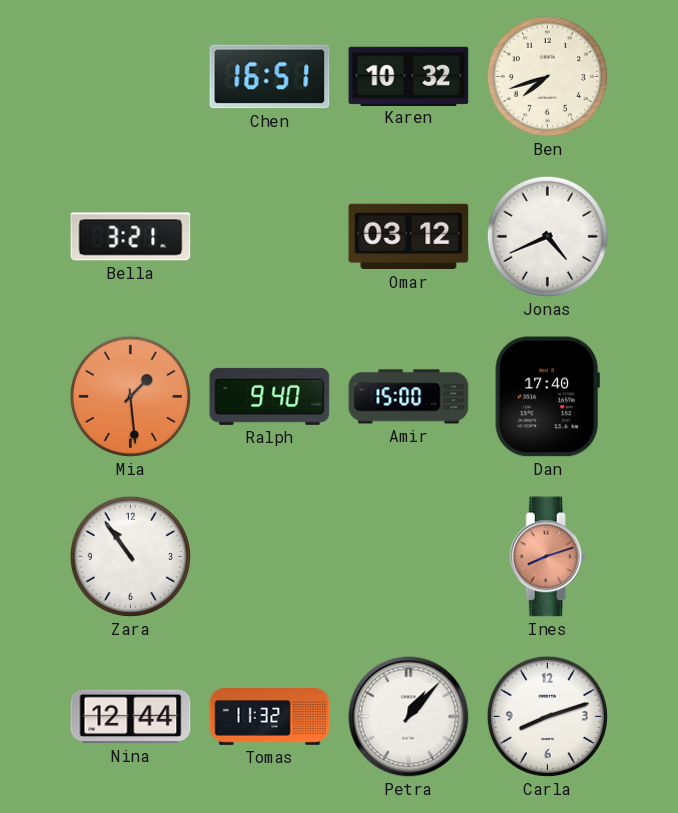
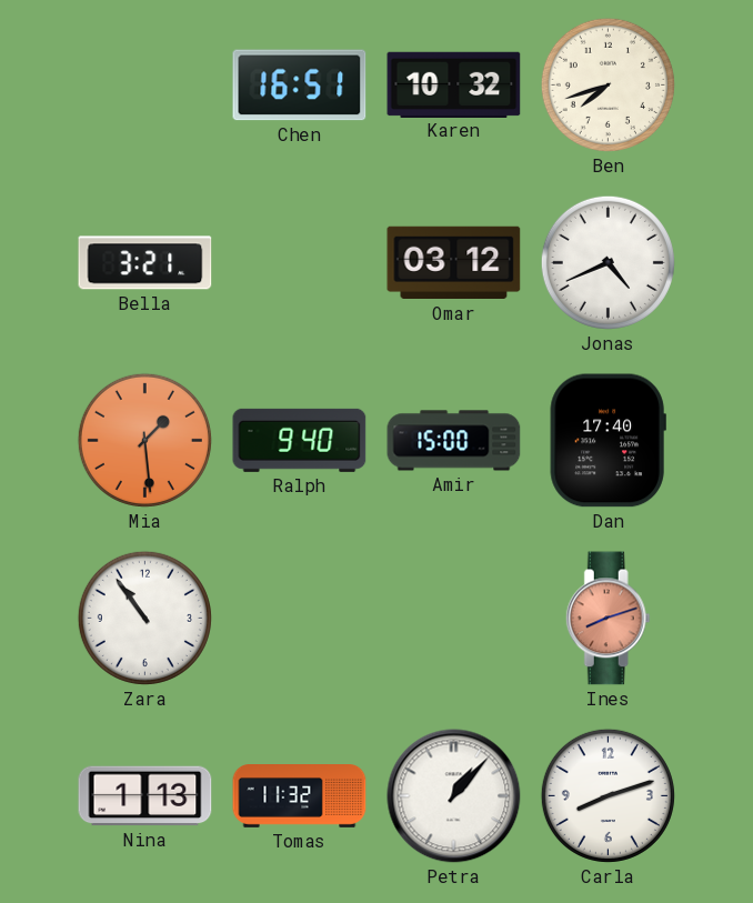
Nina: 12:44 -> 1:13 (145, 796)
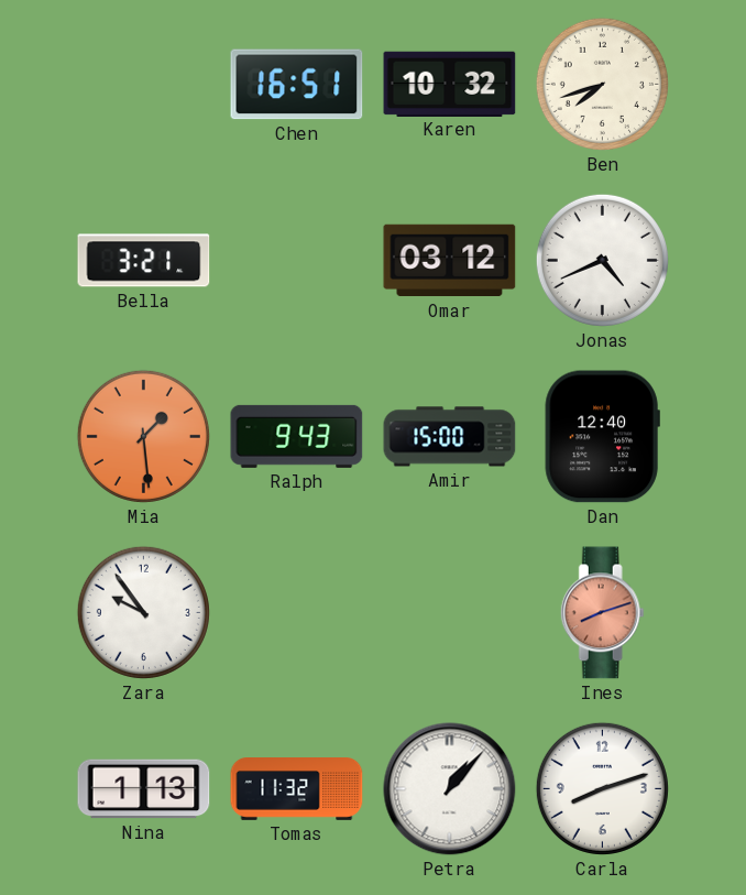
Ralph: 9:40 -> 9:43 (297, 436)
Dan: 17:40 -> 12:40 (602, 437)
Zara: 10:54 -> 9:54 (143, 612)
